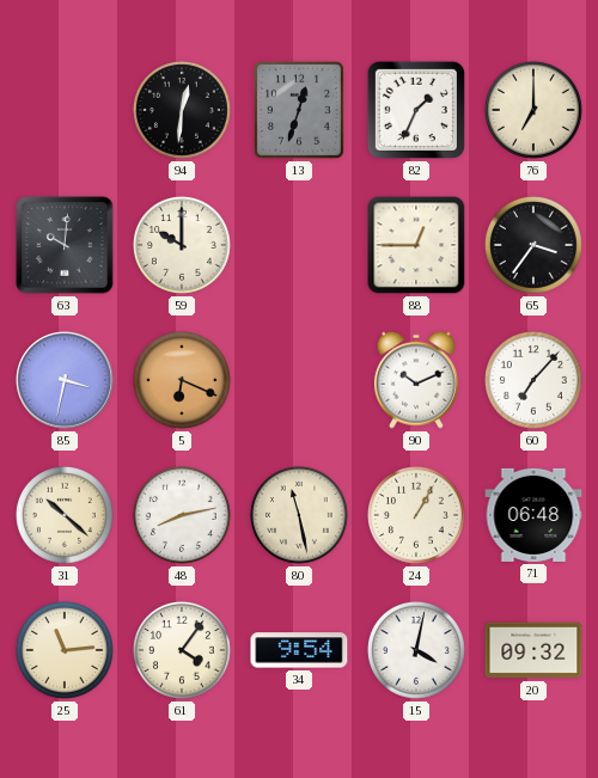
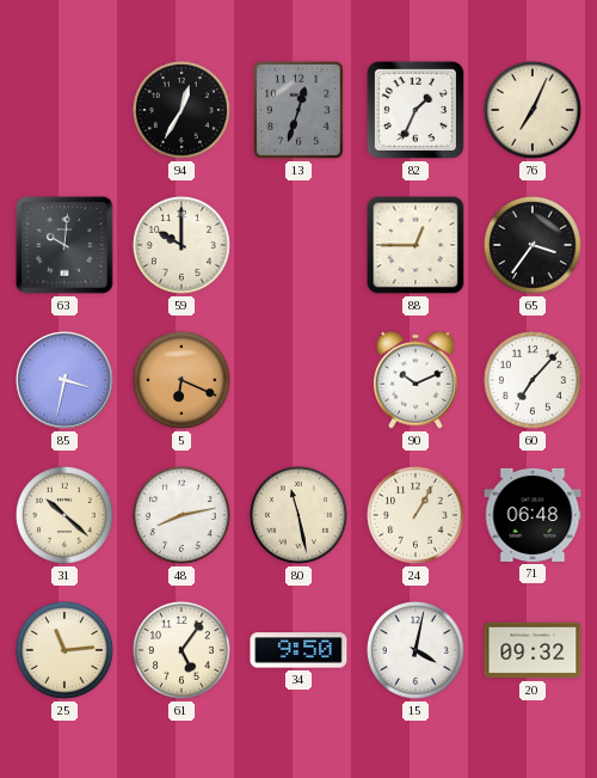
94: 12:31 -> 12:35 (181, 110)
76: 7:00 -> 7:04 (533, 110)
61: 4:06 -> 5:06 (181, 650)
34: 9:54 -> 9:50 (298, 650)
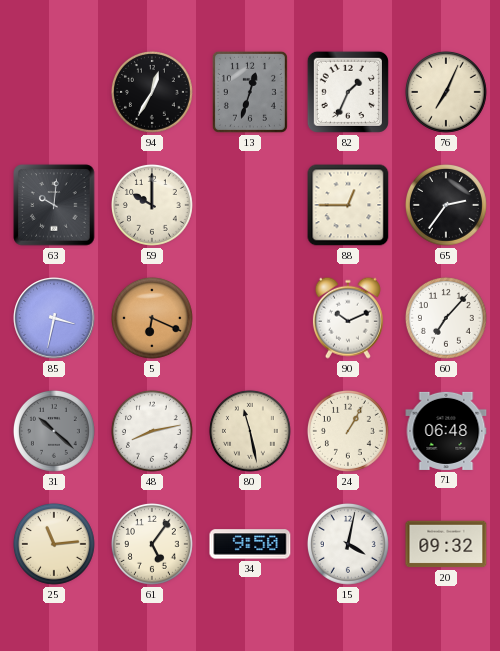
65: 3:36 -> 2:36 (446, 205)
31 dial: cream -> grey (54, 431)
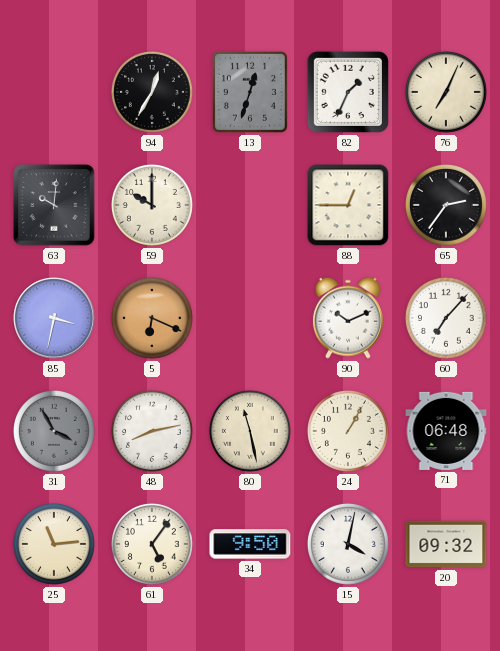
31: 10:22 -> 3:55 (54, 431)
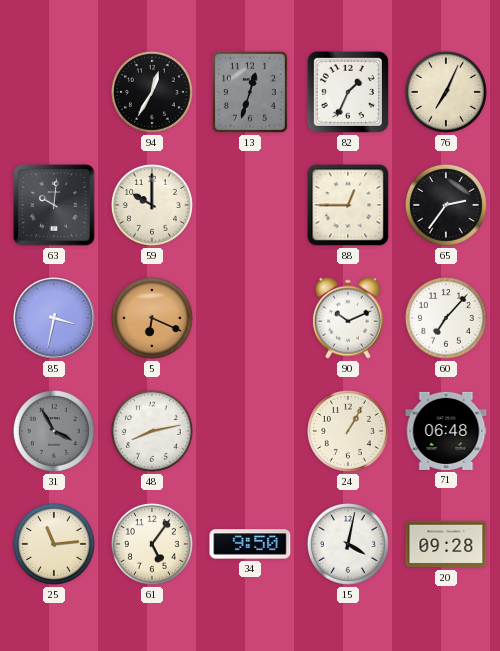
80: 11:28 -> none (250, 431)
20: 09:32 -> 09:28 (446, 544)
